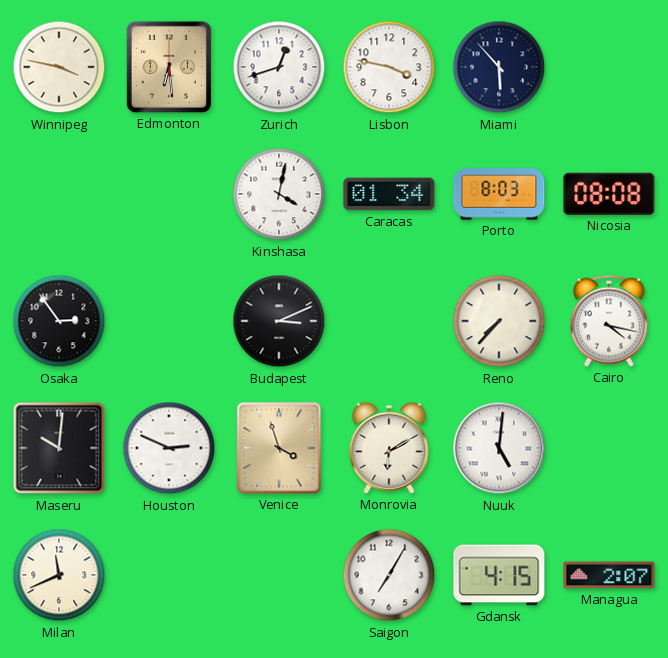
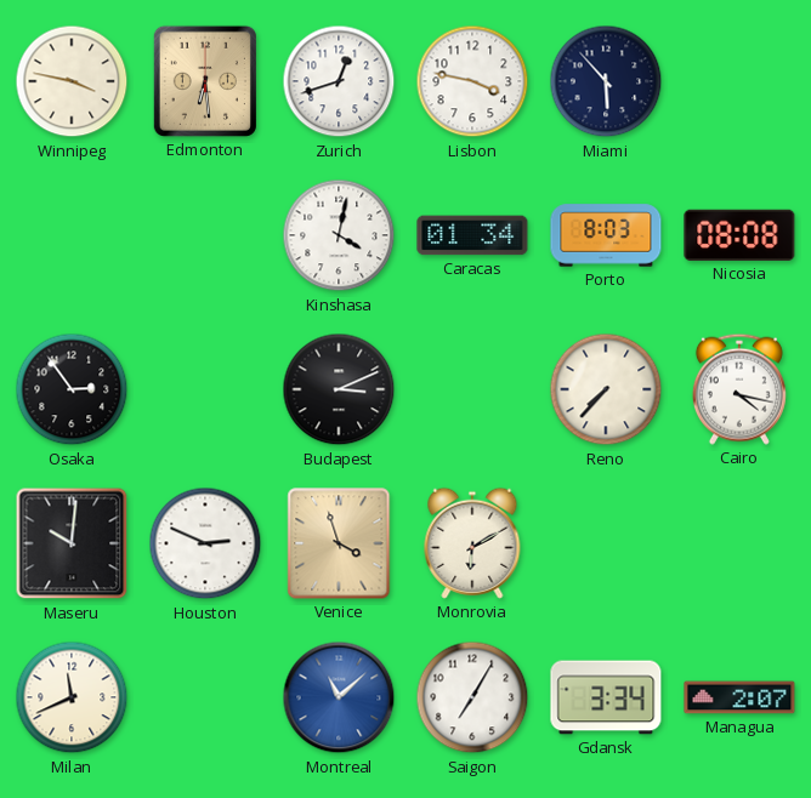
Nuuk: 5:01 -> none (499, 448)
Montreal: none -> 11:08 (339, 697)
Gdansk: 4:15 -> 3:34 (606, 697)
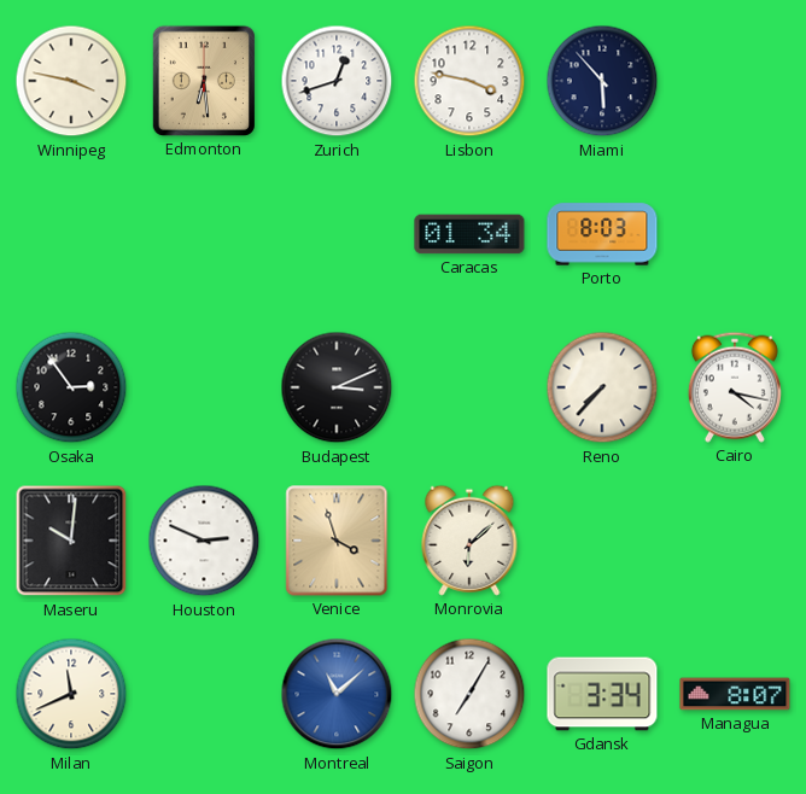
Kinshasa: 4:02 -> none (339, 235)
Nicosia: 08:08 -> none (739, 235)
Monrovia: 6:10 -> 6:08 (469, 541)
Managua: 2:07 -> 8:07 (735, 694)
